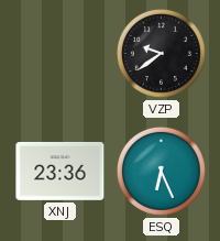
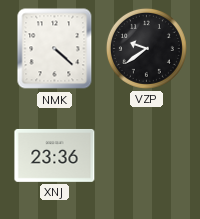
NMK: none -> 4:22 (55, 49)
ESQ: 6:26 -> none (161, 171)
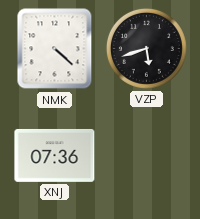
VZP: 9:39 -> 5:42 (146, 48)
XNJ: 23:36 -> 07:36 (55, 155)
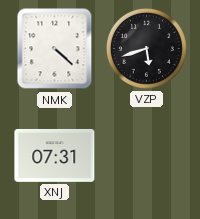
XNJ: 07:36 -> 07:31 (55, 155)
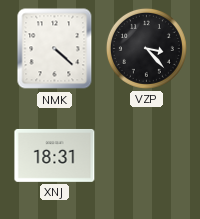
VZP: 5:42 -> 3:23 (146, 48)
XNJ: 07:31 -> 18:31 (55, 155)
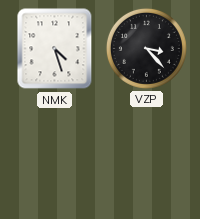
NMK: 4:22 -> 4:27 (55, 49)
XNJ: 18:31 -> none (55, 155)
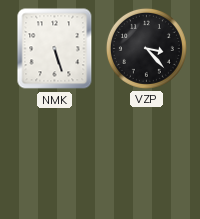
NMK: 4:27 -> 5:27 (55, 49)
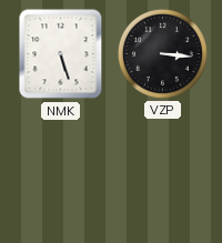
VZP: 3:23 -> 3:16 (162, 53)
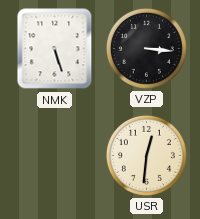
USR: none -> 12:31 (146, 155)
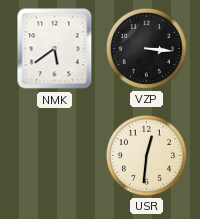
NMK: 5:27 -> 5:39 (55, 49)
